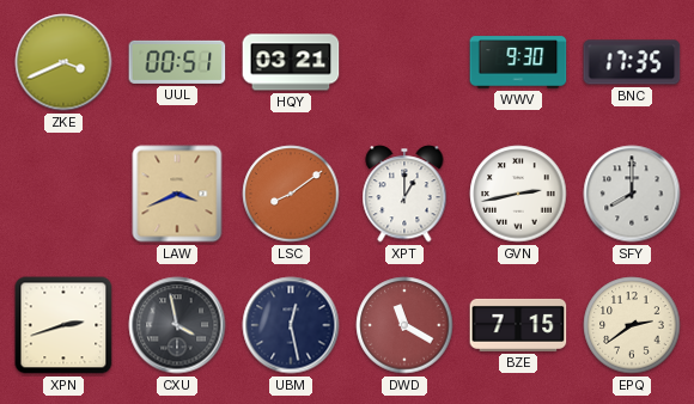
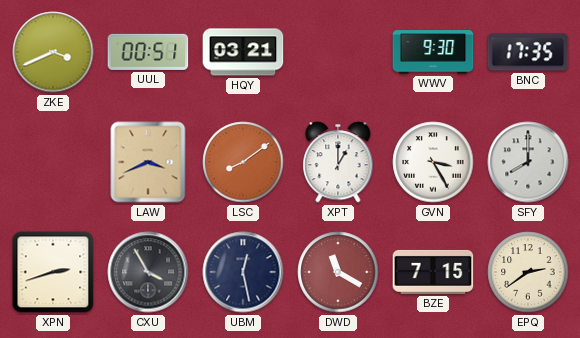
GVN: 2:43 -> 3:25 (433, 162)
CXU: 3:58 -> 3:55 (148, 272)
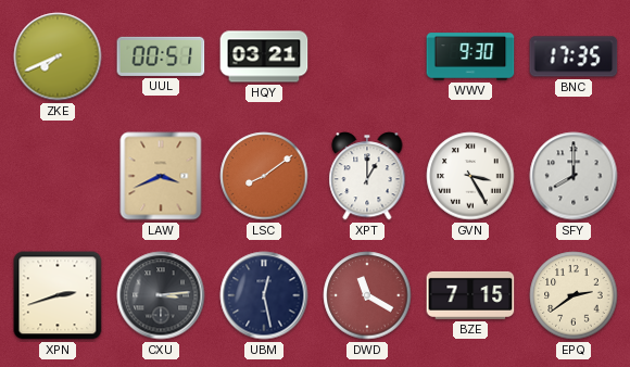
ZKE: 3:41 -> 7:41 (58, 56)
CXU: 3:55 -> 3:14 (161, 295)
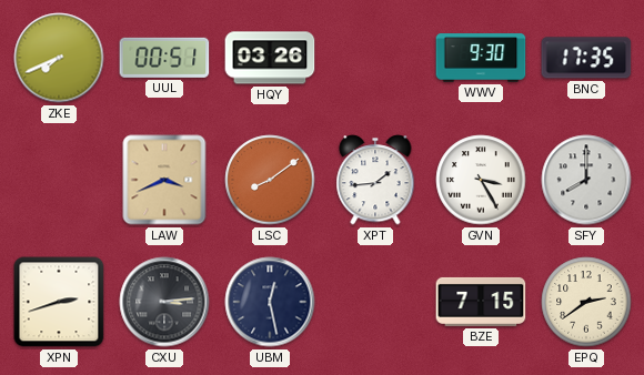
HQY: 03:21 -> 03:26 (270, 58)
XPT: 1:00 -> 1:44 (375, 180)
DWD: 11:20 -> none (367, 295)
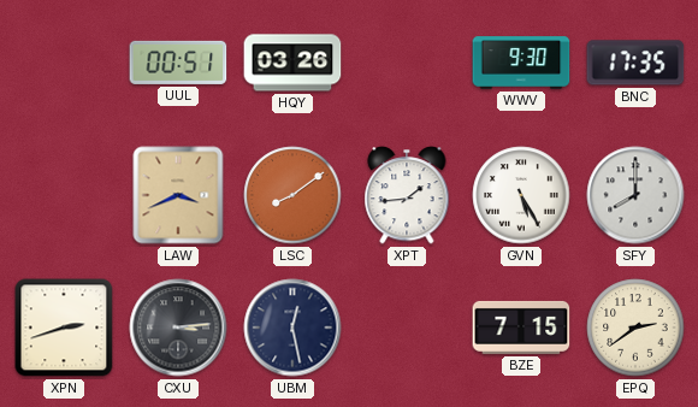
ZKE: 7:41 -> none (59, 58)
GVN: 3:25 -> 5:25 (521, 195)
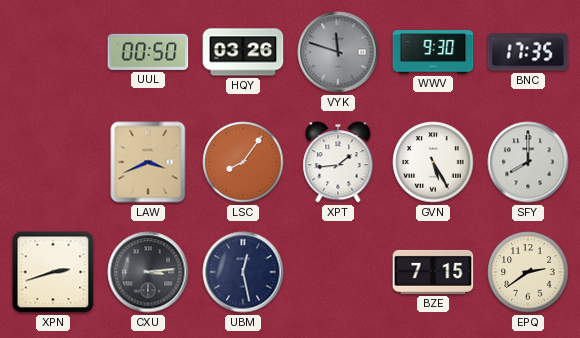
UUL: 00:51 -> 00:50 (148, 52)
VYK: none -> 11:48 (338, 52)
LSC: 8:09 -> 8:06 (243, 162)
